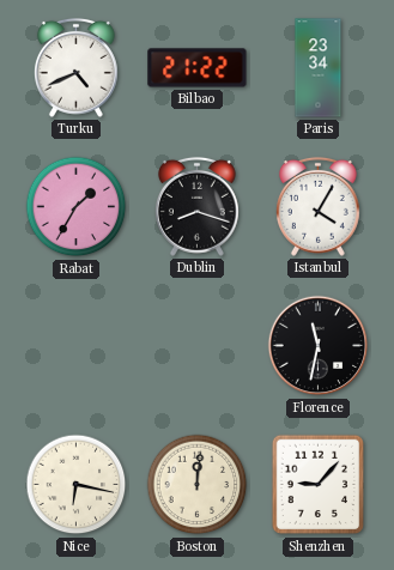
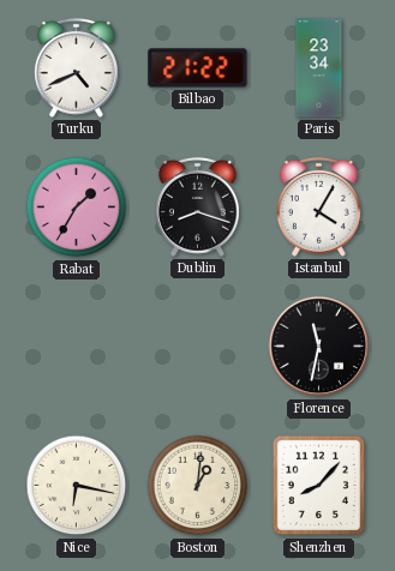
Boston: 12:01 -> 1:01 (198, 486)
Shenzhen: 9:07 -> 8:07 (318, 486)
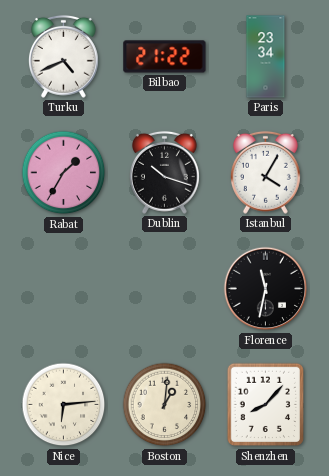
Dublin: 8:18 -> 10:18 (164, 172)
Nice: 6:17 -> 6:14 (64, 405)
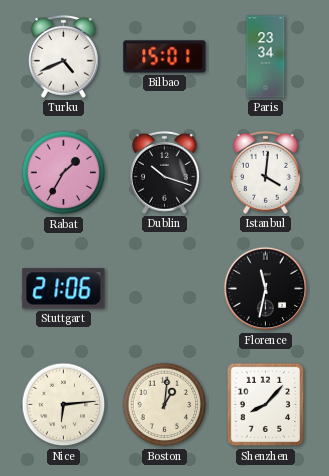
Bilbao: 21:22 -> 15:01 (165, 57)
Istanbul: 4:05 -> 4:01 (265, 172)
Stuttgart: none -> 21:06 (64, 289)
